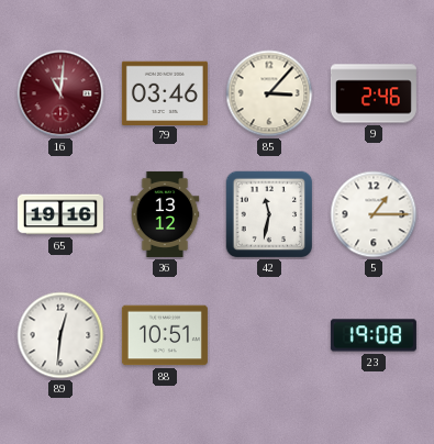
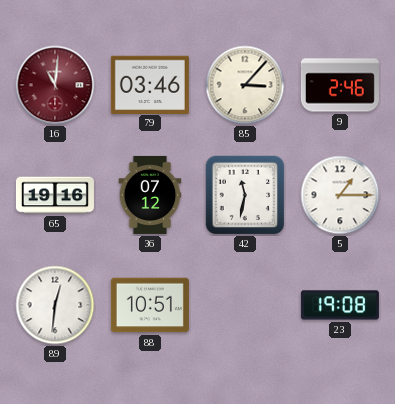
36: 13:12 -> 07:12 (150, 195)
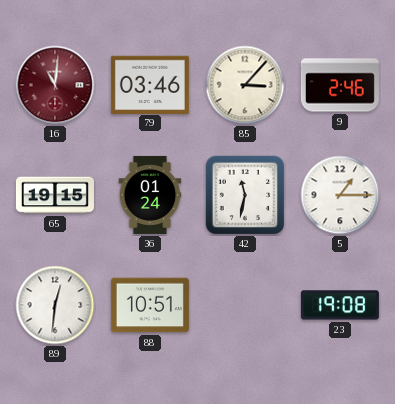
65: 19:16 -> 19:15 (55, 195)
36: 07:12 -> 01:24 (150, 195)
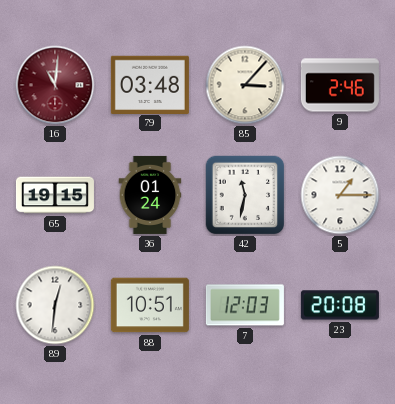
79: 03:46 -> 03:48 (150, 84)
7: none -> 12:03 (245, 305)
23: 19:08 -> 20:08 (340, 305)
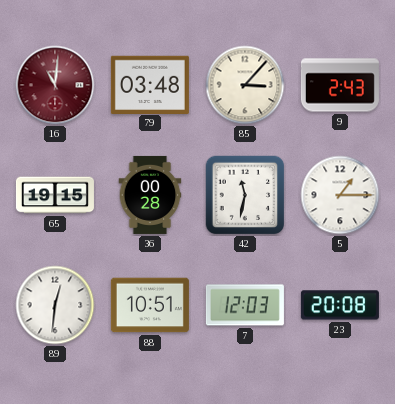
9: 2:46 -> 2:43 (340, 85)
36: 01:24 -> 00:28 (150, 195)
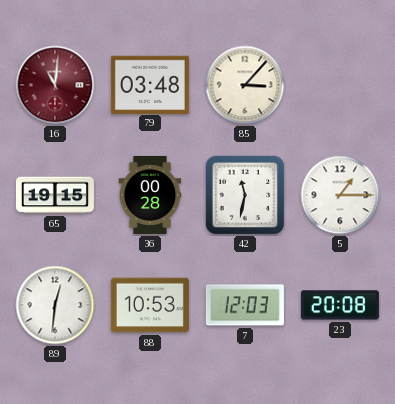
9: 2:43 -> none (340, 85)
88: 10:51 -> 10:53 (150, 305)
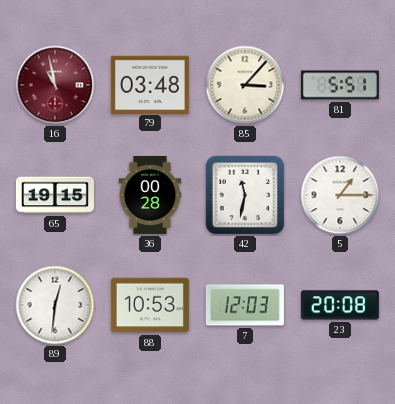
16: 11:01 -> 10:58 (55, 85)
81: none -> 5:51 (340, 85)
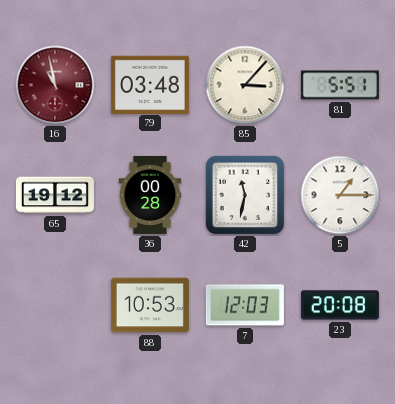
65: 19:15 -> 19:12 (55, 195)
89: 12:31 -> none (55, 305)
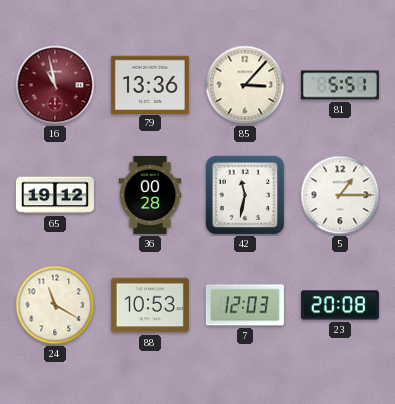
79: 03:48 -> 13:36 (150, 84)
24: none -> 11:20 (55, 305)
